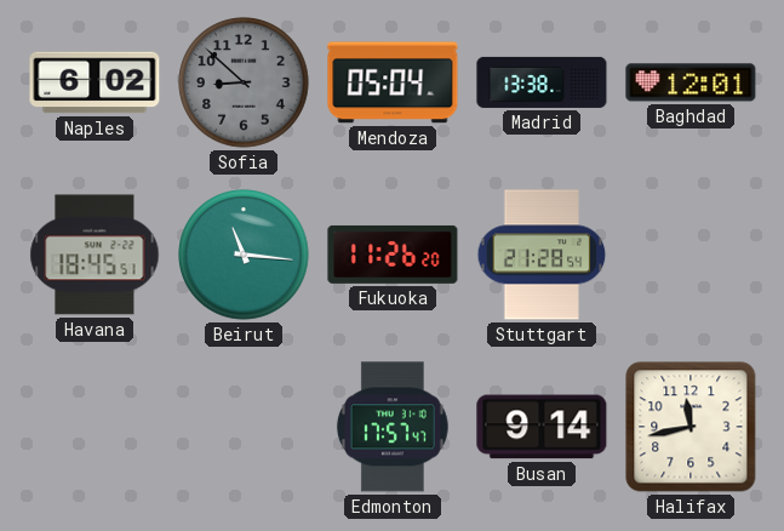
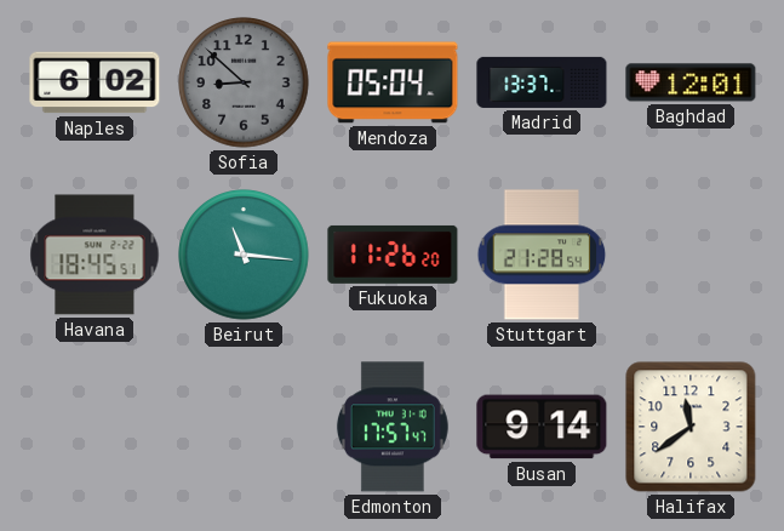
Madrid: 13:38 -> 13:37 (542, 82)
Halifax: 11:43 -> 11:39 (691, 427)
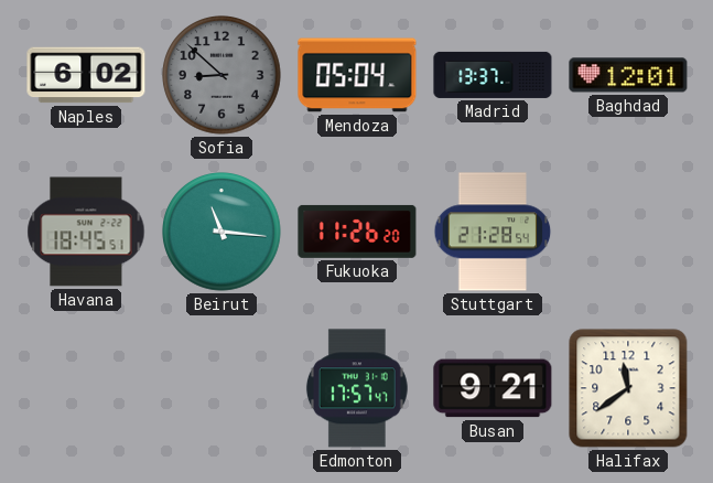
Busan: 9:14 -> 9:21 (493, 388)
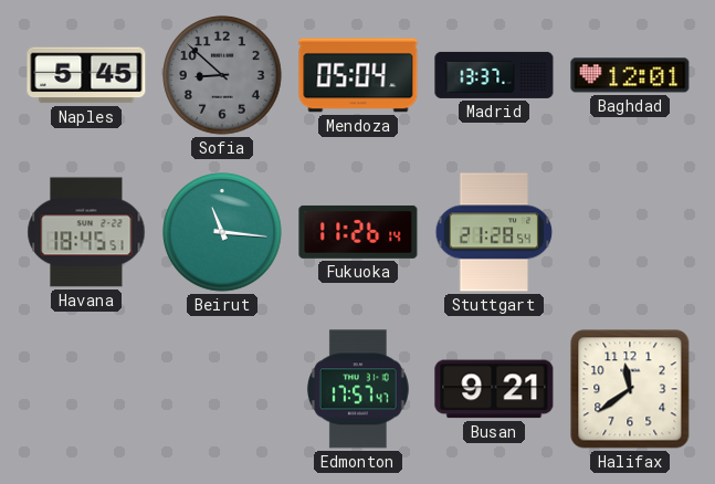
Naples: 6:02 -> 5:45 (86, 75)
Fukuoka: 11:26:20 -> 11:26:14 (358, 232)
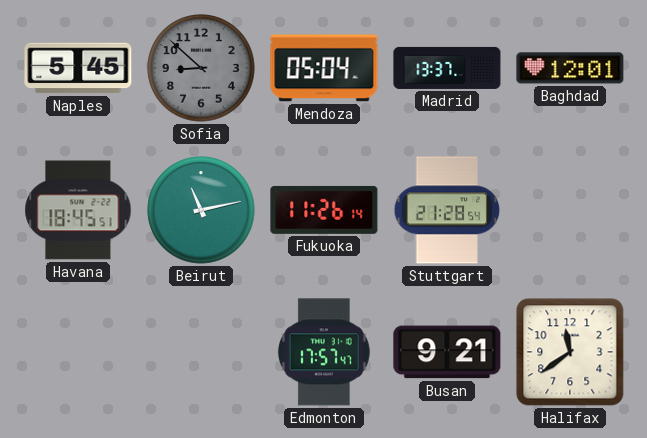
Beirut: 11:16 -> 11:13 (201, 210)
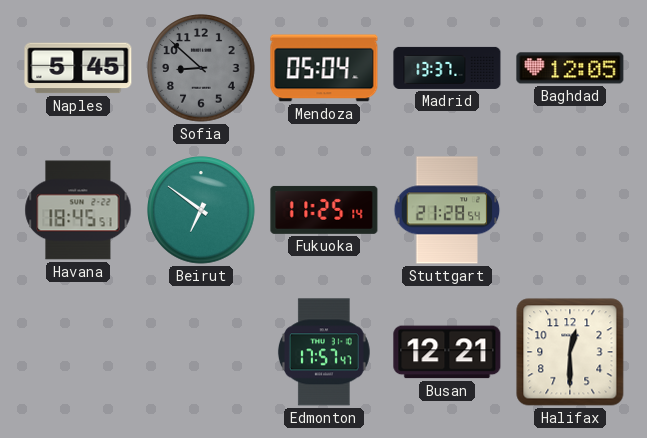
Baghdad: 12:01 -> 12:05 (570, 68)
Beirut: 11:13 -> 6:51 (201, 210)
Fukuoka: 11:26 -> 11:25 (324, 210)
Busan: 9:21 -> 12:21 (447, 352)
Halifax: 11:39 -> 12:30 (570, 352)
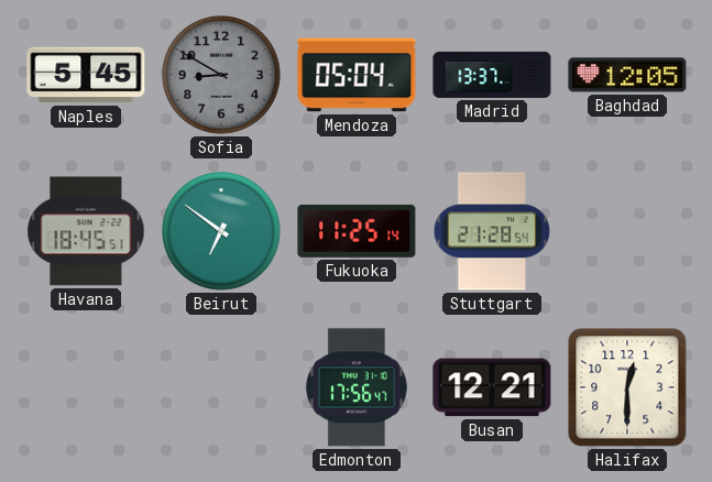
Sofia: 8:52 -> 8:50 (221, 75)
Edmonton: 17:57 -> 17:56 (357, 387)
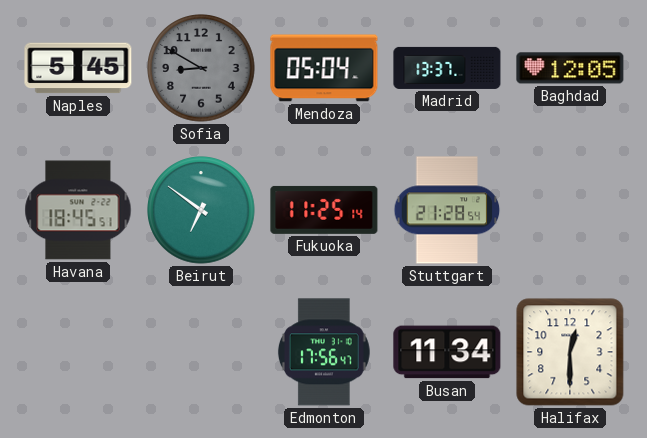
Busan: 12:21 -> 11:34 (447, 352)
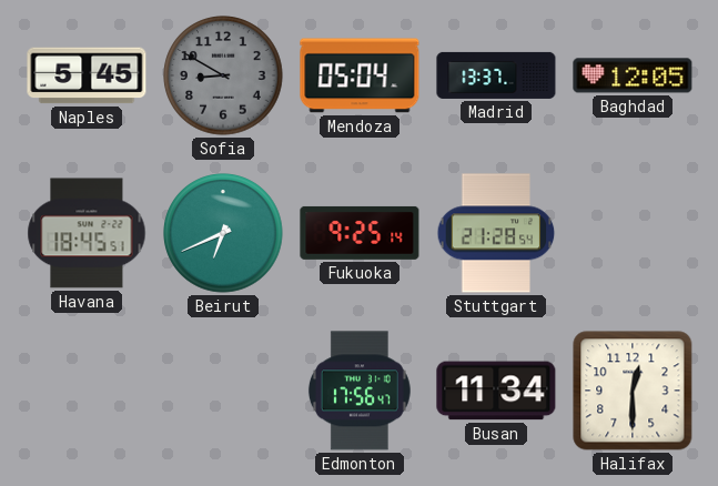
Beirut: 6:51 -> 6:41 (223, 233)
Fukuoka: 11:25 -> 9:25 (360, 233)
